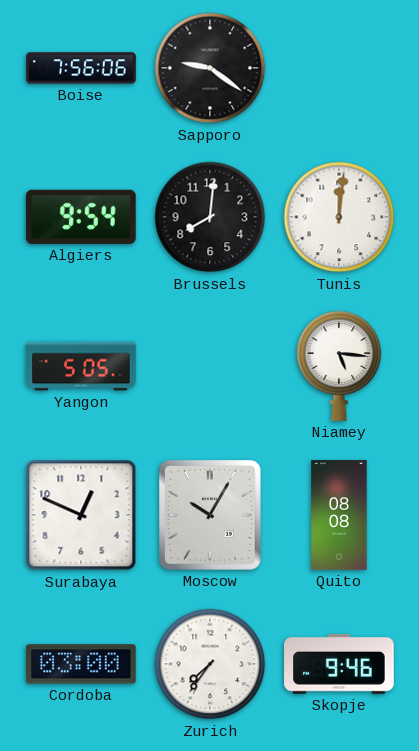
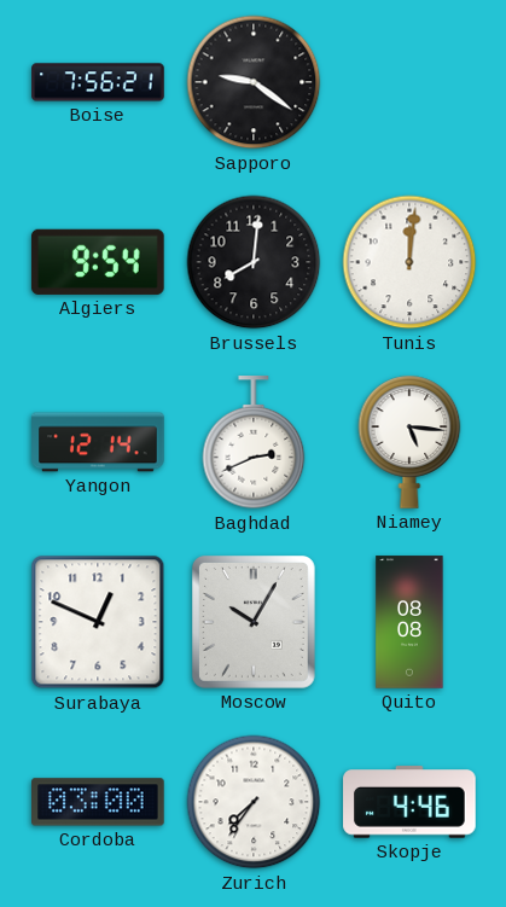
Boise: 7:56:06 -> 7:56:21 (98, 82)
Yangon: 5:05 -> 12:14 (98, 442)
Baghdad: none -> 2:41 (254, 443)
Skopje: 9:46 -> 4:46 (409, 802)
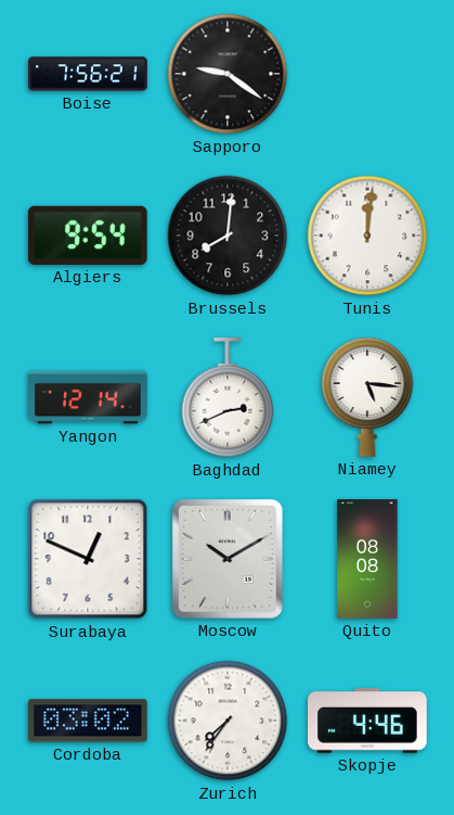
Moscow: 10:05 -> 10:10 (229, 560)
Cordoba: 03:00 -> 03:02 (89, 721)
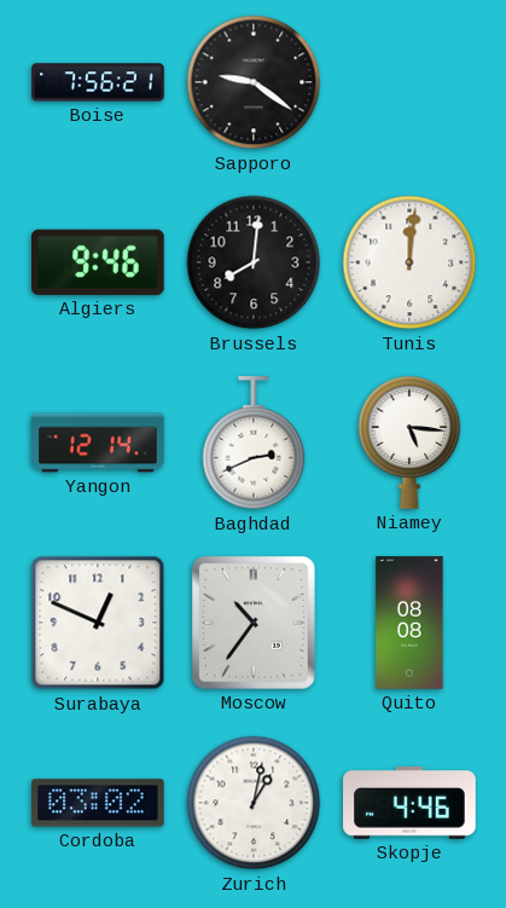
Algiers: 9:54 -> 9:46 (98, 262)
Moscow: 10:10 -> 10:36 (255, 624)
Zurich: 7:36 -> 1:02 (254, 803)
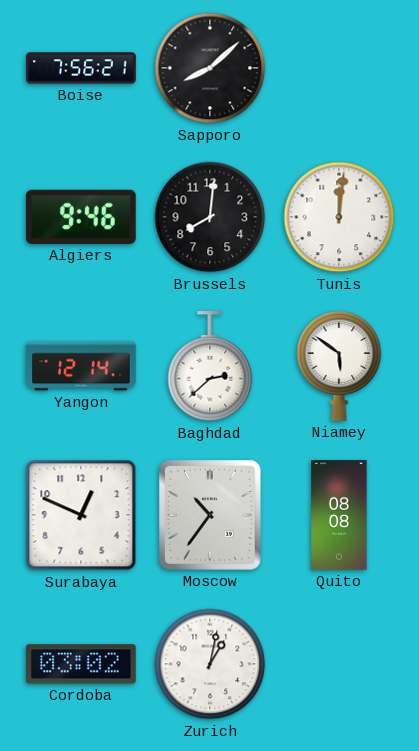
Sapporo: 9:21 -> 8:08 (210, 68)
Baghdad: 2:41 -> 2:38 (210, 367)
Niamey: 5:16 -> 5:51 (339, 366)
Skopje: 4:46 -> none (409, 803)
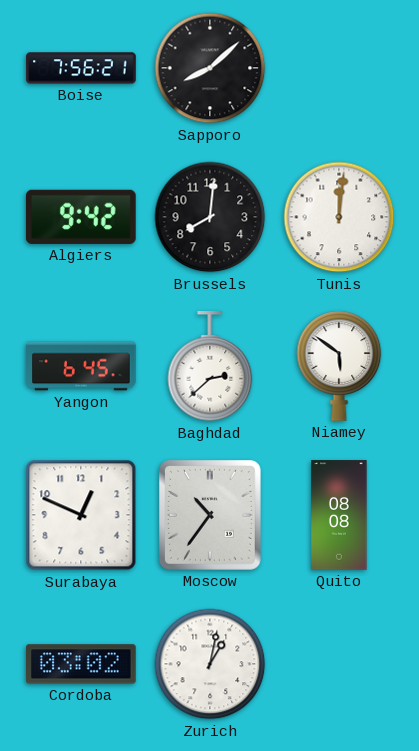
Algiers: 9:46 -> 9:42 (81, 217)
Yangon: 12:14 -> 6:45 (81, 366)
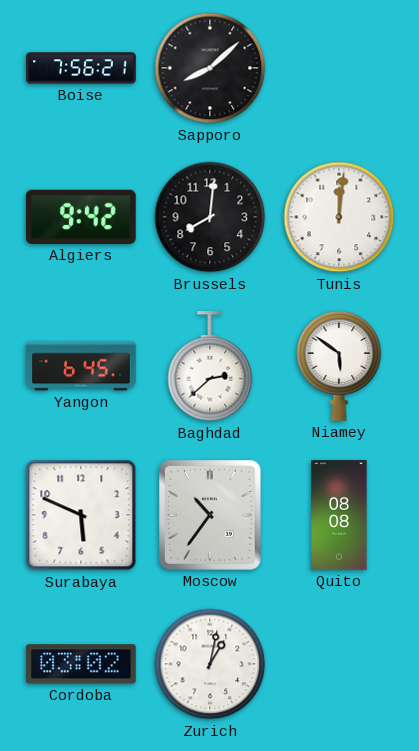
Surabaya: 12:49 -> 5:49 (81, 515)
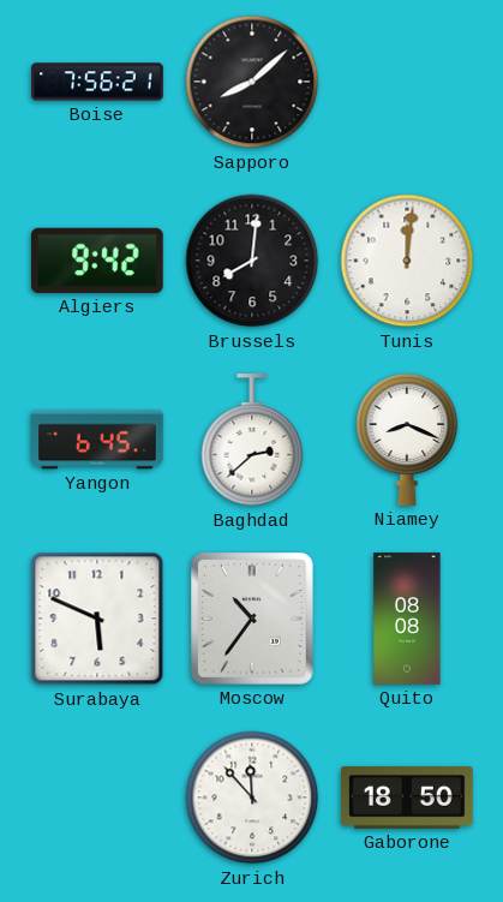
Niamey: 5:51 -> 8:19 (407, 440)
Cordoba: 03:02 -> none (82, 664)
Zurich: 1:02 -> 11:53 (252, 798)
Gaborone: none -> 18:50 (407, 798)
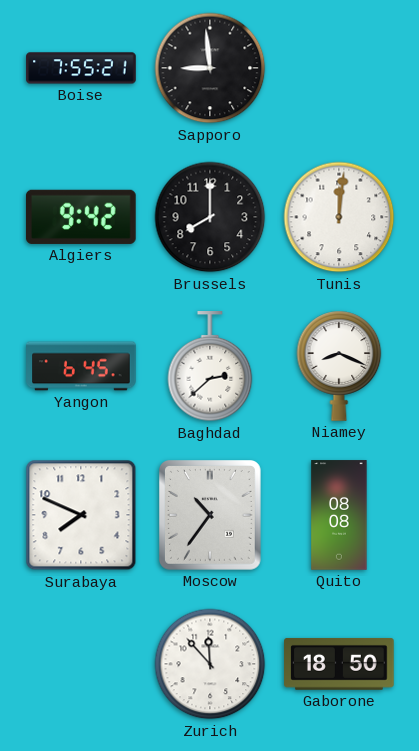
Boise: 7:56 -> 7:55 (81, 68)
Sapporo: 8:08 -> 8:59 (210, 68)
Brussels: 8:01 -> 8:00 (210, 217)
Surabaya: 5:49 -> 7:49 (81, 515)
